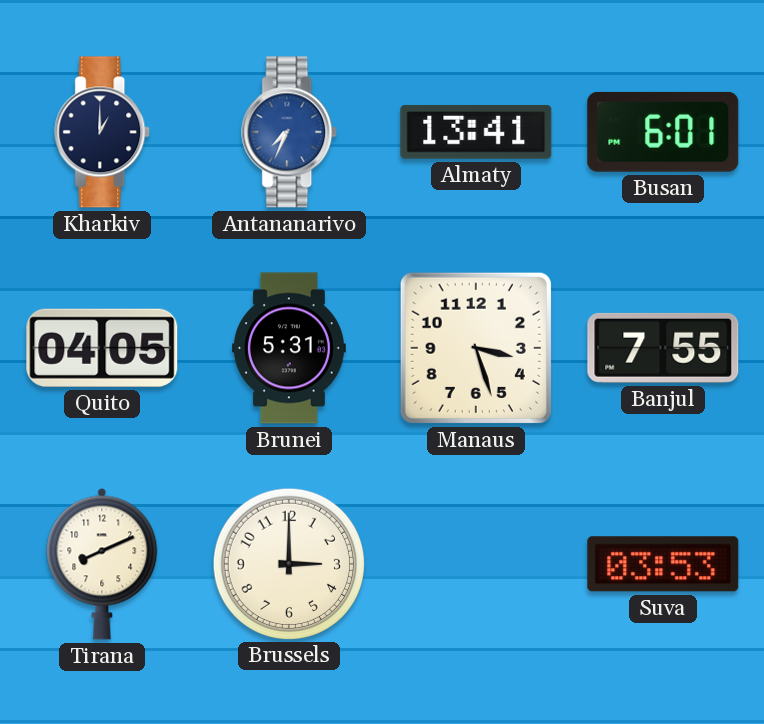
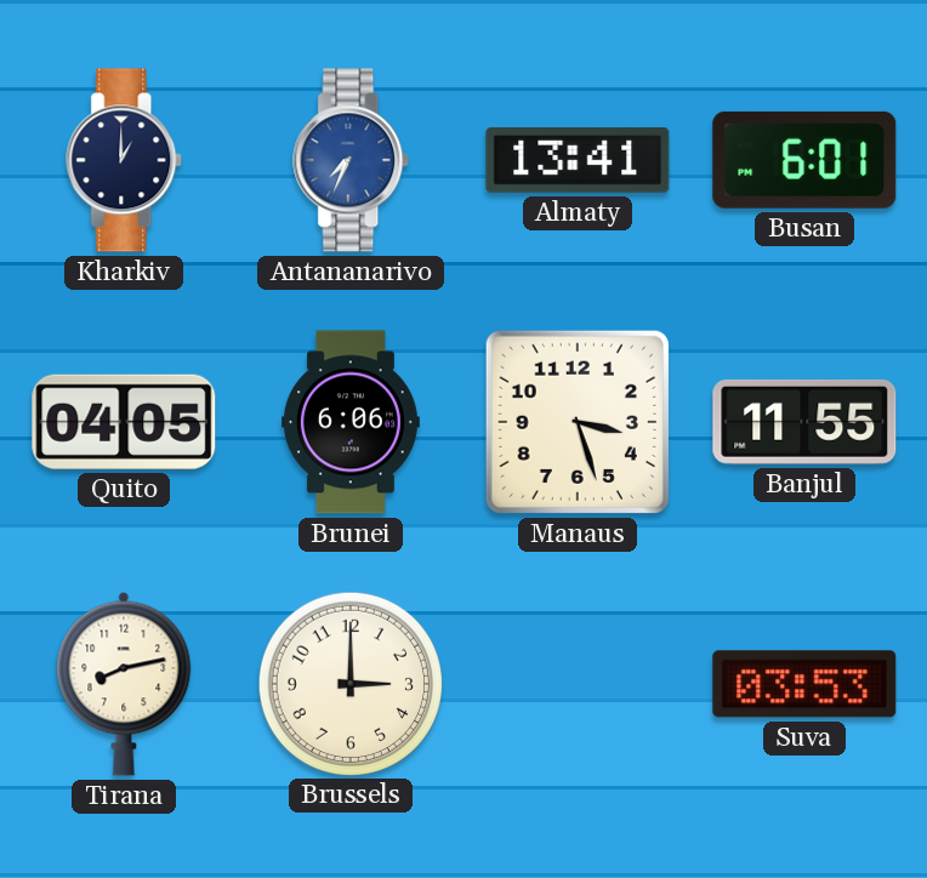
Brunei: 5:31 -> 6:06 (351, 422)
Banjul: 7:55 -> 11:55 (804, 422)
Tirana: 8:11 -> 8:13 (124, 684)
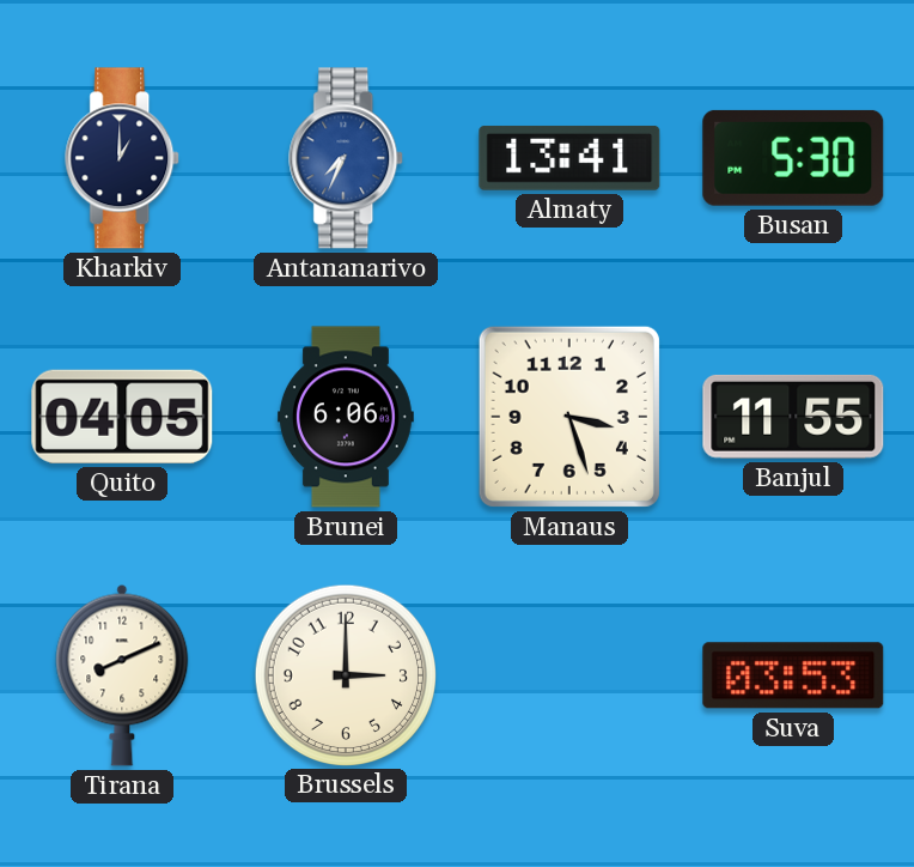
Busan: 6:01 -> 5:30 (793, 158)
Tirana: 8:13 -> 8:11 (122, 675)
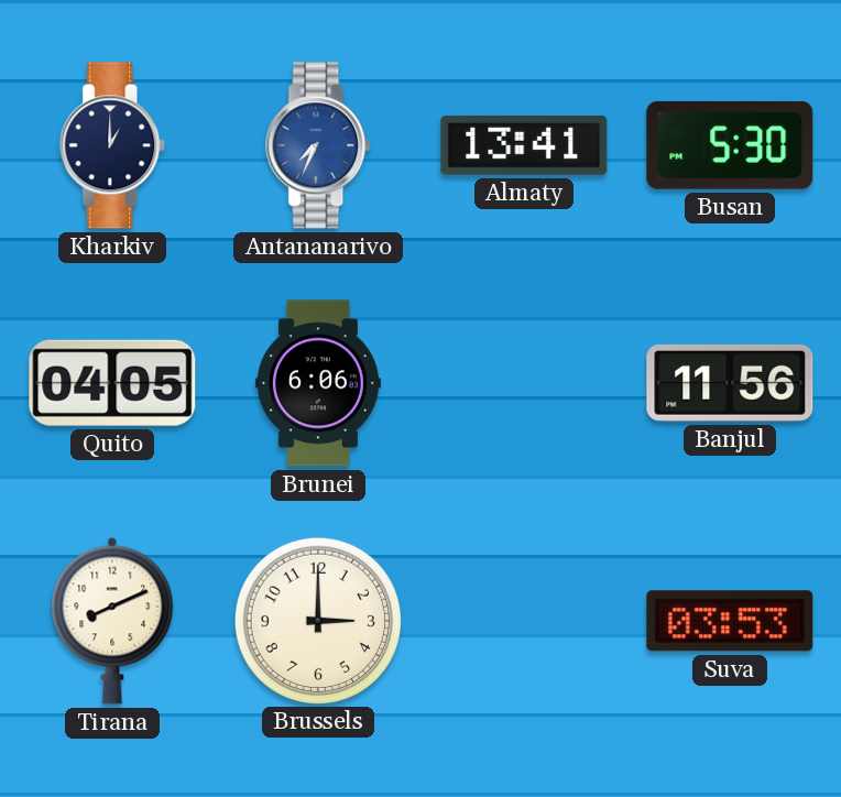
Manaus: 3:27 -> none (569, 417)
Banjul: 11:55 -> 11:56 (730, 383)
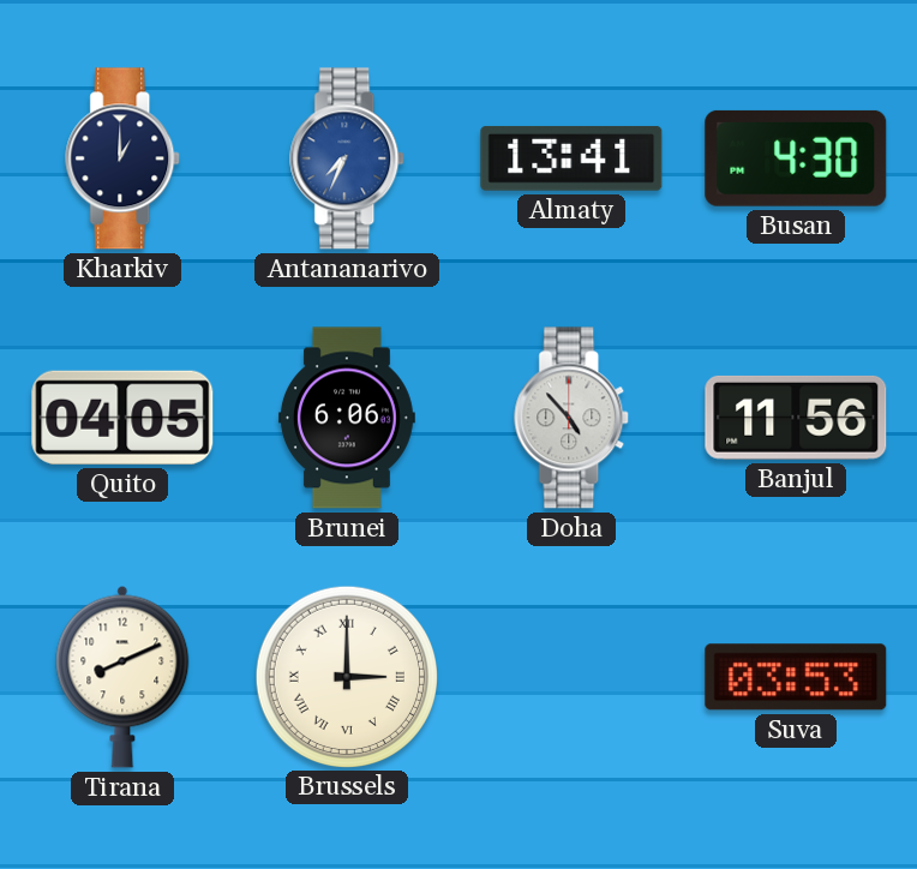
Busan: 5:30 -> 4:30 (796, 158)
Doha: none -> 4:53 (573, 418)
Brussels numerals: Arabic -> Roman (346, 676)
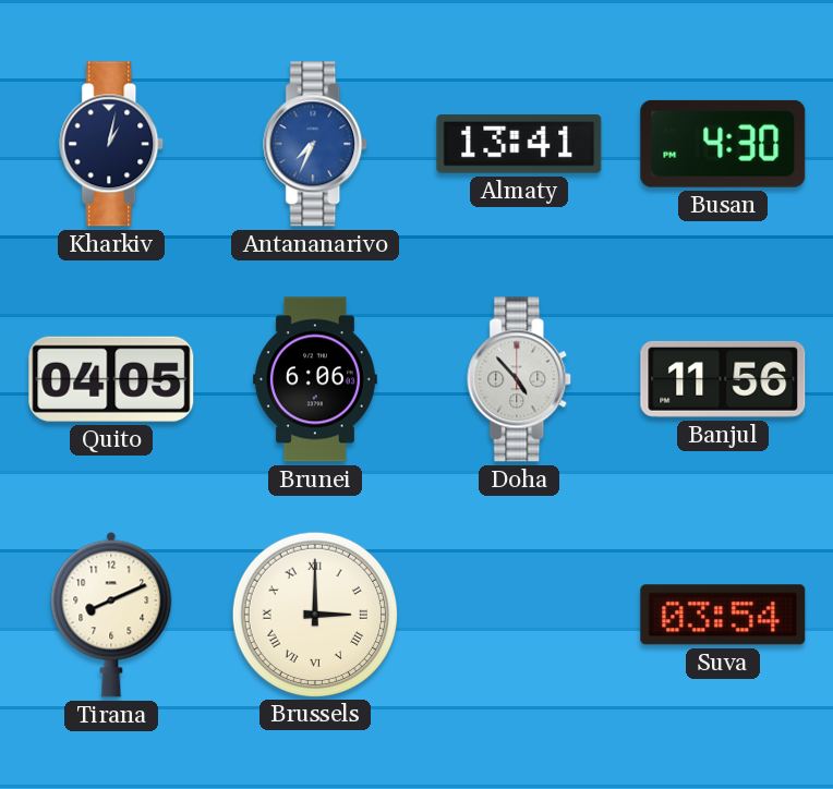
Kharkiv: 1:00 -> 1:02 (112, 144)
Suva: 03:53 -> 03:54 (723, 615)
